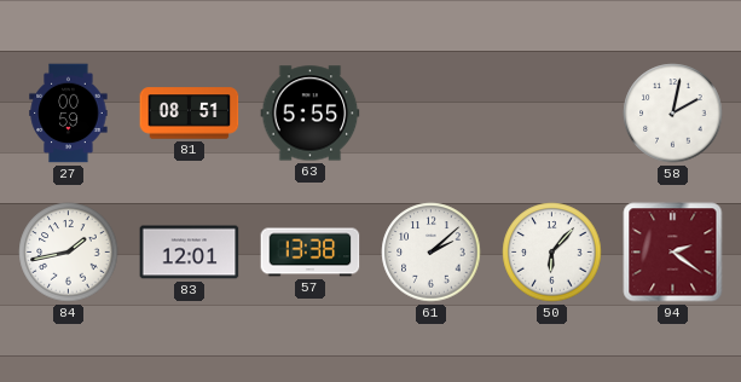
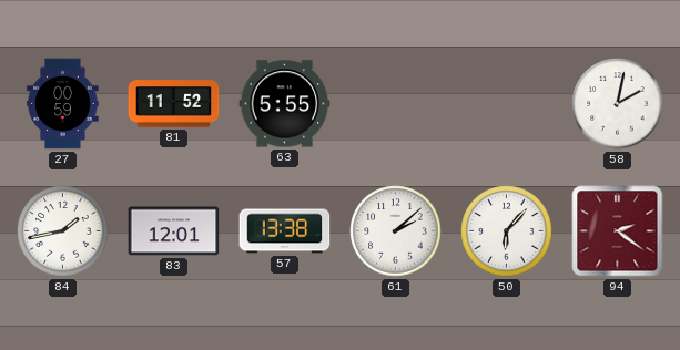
81: 08:51 -> 11:52 (174, 104)
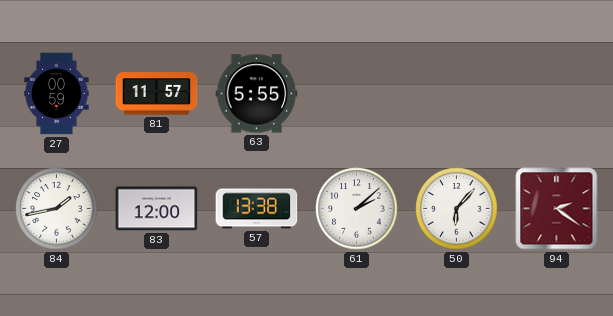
81: 11:52 -> 11:57 (157, 94)
58: 2:02 -> none (618, 104)
83: 12:01 -> 12:00 (157, 209)
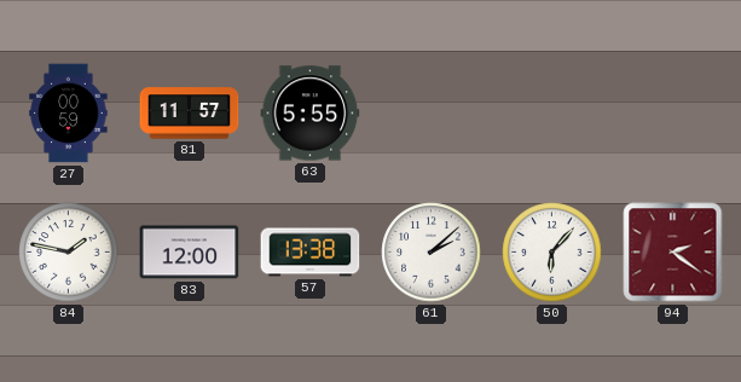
84: 1:43 -> 1:47 (69, 253)
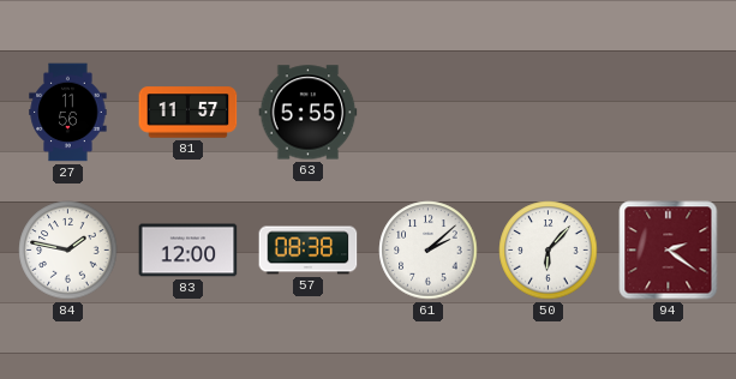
27: 00:59 -> 11:56 (68, 113)
57: 13:38 -> 08:38 (309, 251)
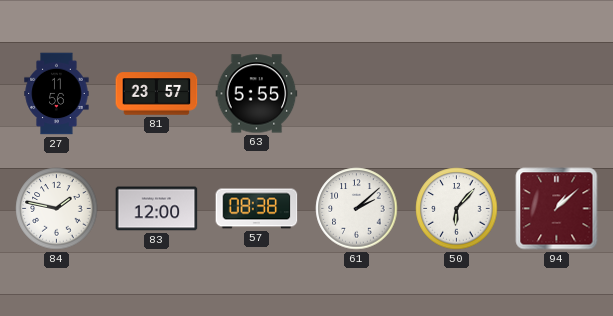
81: 11:57 -> 23:57 (157, 94)
94: 2:21 -> 1:08 (557, 209)
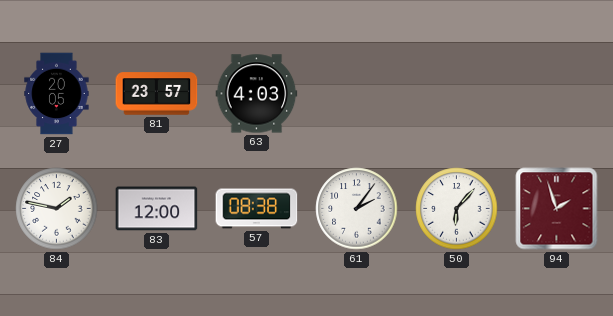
27: 11:56 -> 20:05 (57, 94)
63: 5:55 -> 4:03 (257, 94)
61: 2:08 -> 2:06 (357, 209)
94: 1:08 -> 1:57 (557, 209)
